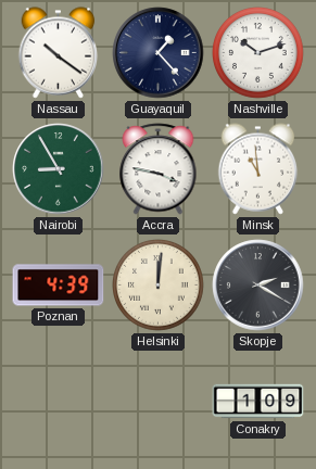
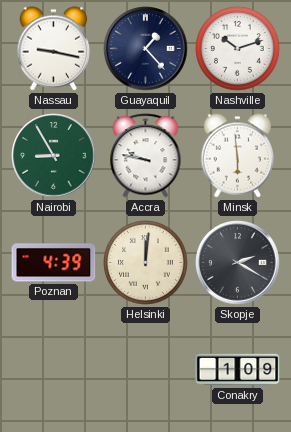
Nassau: 10:21 -> 9:17 (54, 49)
Accra: 3:47 -> 9:47 (146, 156)
Minsk: 10:59 -> 5:59 (238, 156)
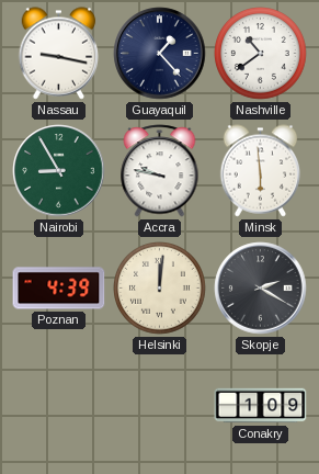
Nashville: 10:12 -> 10:39 (261, 54)
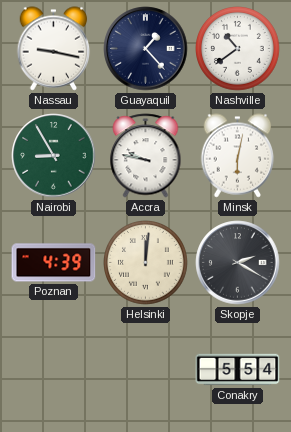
Minsk: 5:59 -> 6:02 (238, 156)
Conakry: 1:09 -> 5:54 (238, 370)
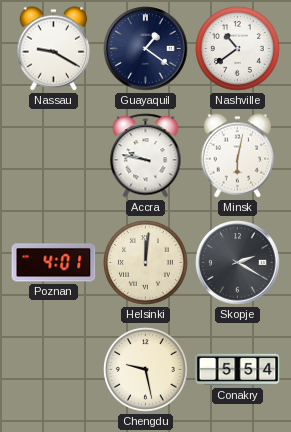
Nassau: 9:17 -> 9:20 (54, 49)
Guayaquil: 1:23 -> 1:21 (146, 49)
Nairobi: 8:55 -> none (54, 156)
Poznan: 4:39 -> 4:01 (54, 263)
Chengdu: none -> 9:28 (146, 370)
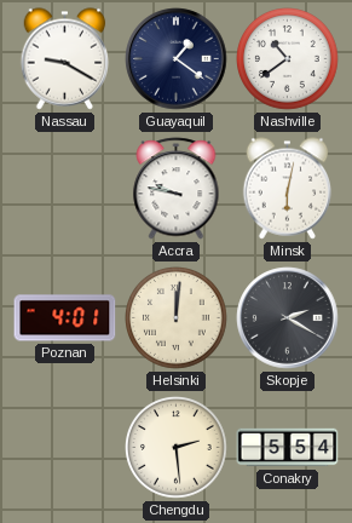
Chengdu: 9:28 -> 2:29 (177, 448)
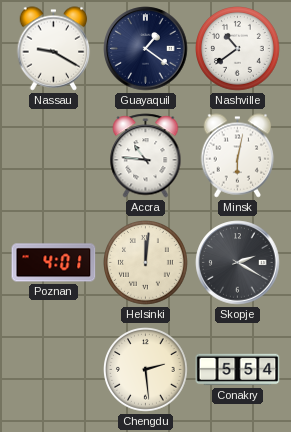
Accra: 9:47 -> 10:46 (146, 156)
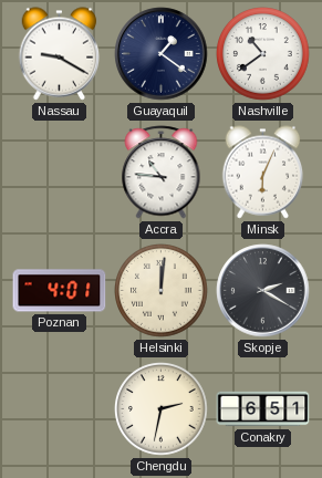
Minsk: 6:02 -> 6:04 (263, 173)
Chengdu: 2:29 -> 2:32 (162, 409)
Conakry: 5:54 -> 6:51 (263, 409)
